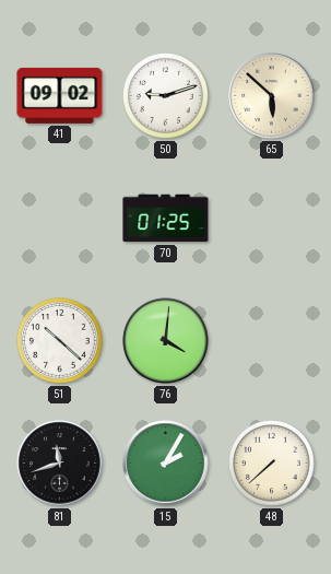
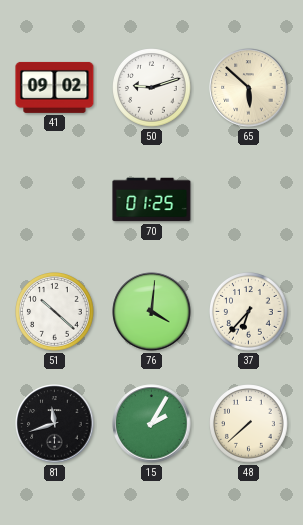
37: none -> 6:37 (249, 312)
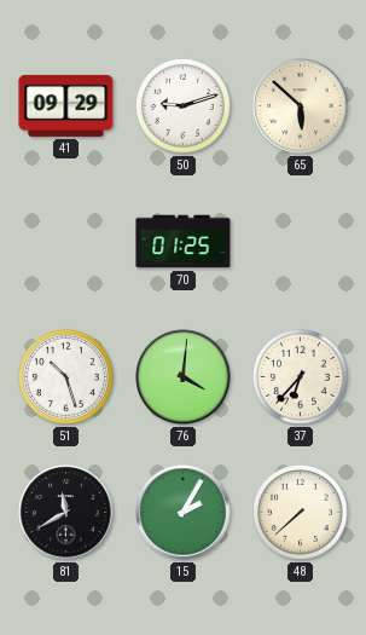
41: 09:02 -> 09:29 (66, 105)
51: 10:22 -> 10:27 (66, 377)
81: 11:42 -> 11:40 (66, 513)
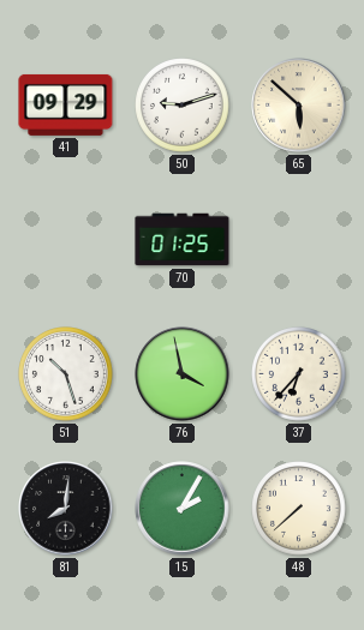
76: 4:01 -> 3:58 (183, 374)
81: 11:40 -> 8:01 (66, 509)
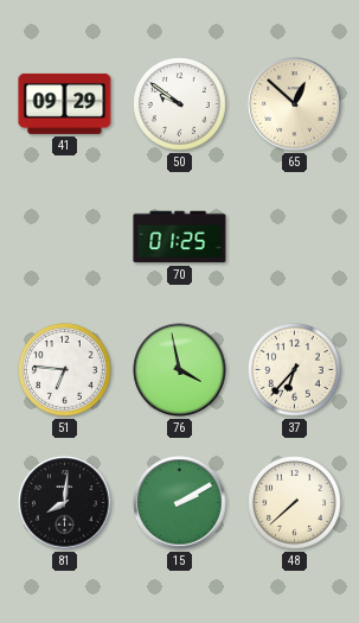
50: 9:12 -> 9:51 (180, 104)
65: 5:52 -> 12:52 (295, 104)
51: 10:27 -> 6:46 (65, 370)
15: 2:05 -> 2:10 (180, 503)
